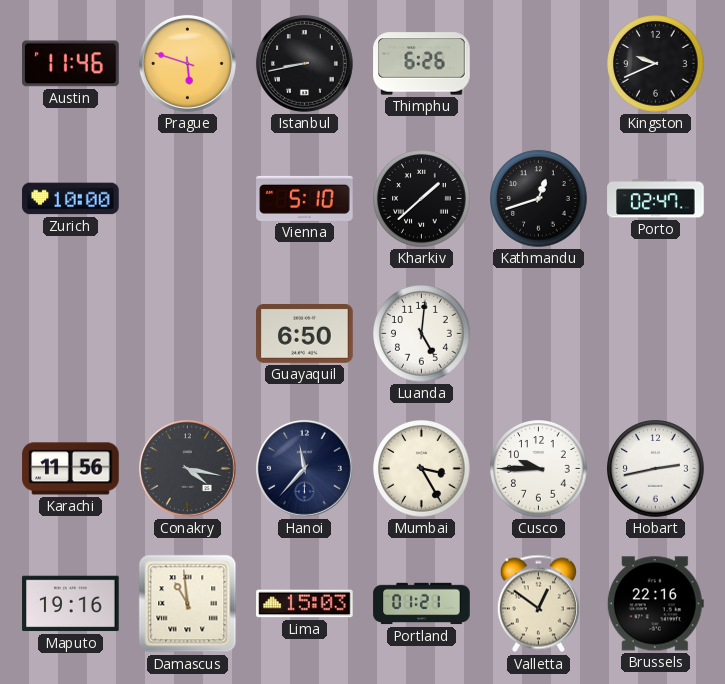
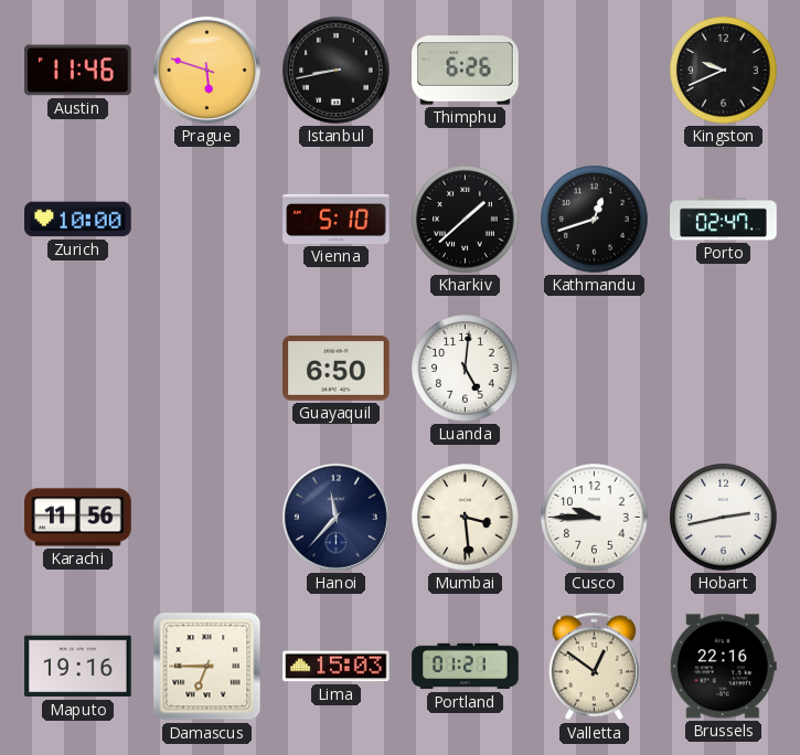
Conakry: 4:17 -> none (187, 468)
Mumbai: 3:25 -> 3:29 (466, 518)
Damascus: 10:59 -> 6:45 (207, 667)
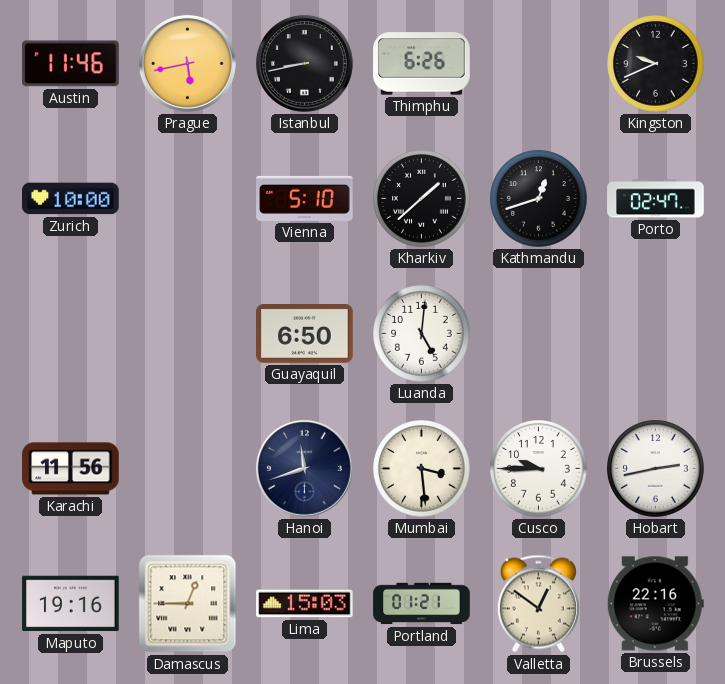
Prague: 5:48 -> 5:43 (187, 63)
Hanoi: 11:37 -> 11:42 (304, 468)
Damascus: 6:45 -> 12:45 (188, 604)
